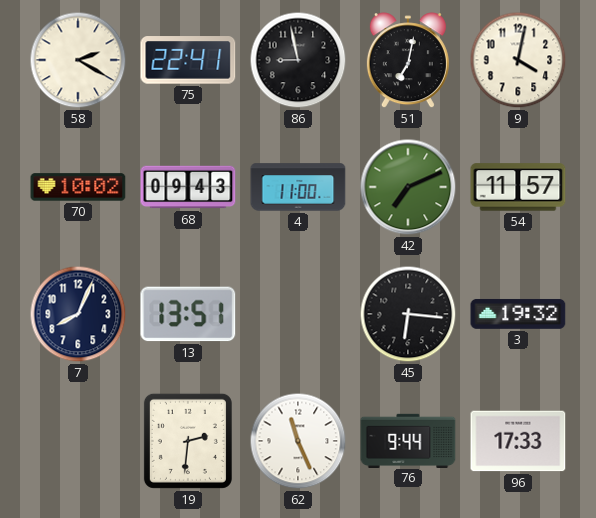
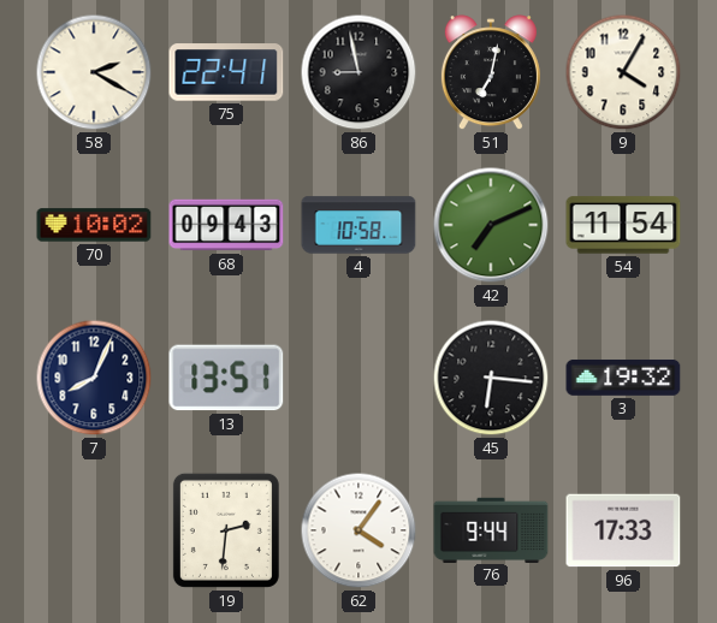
9: 4:02 -> 4:05 (623, 72)
4: 11:00 -> 10:58 (358, 225)
54: 11:57 -> 11:54 (623, 225)
62: 11:26 -> 4:06 (358, 530)
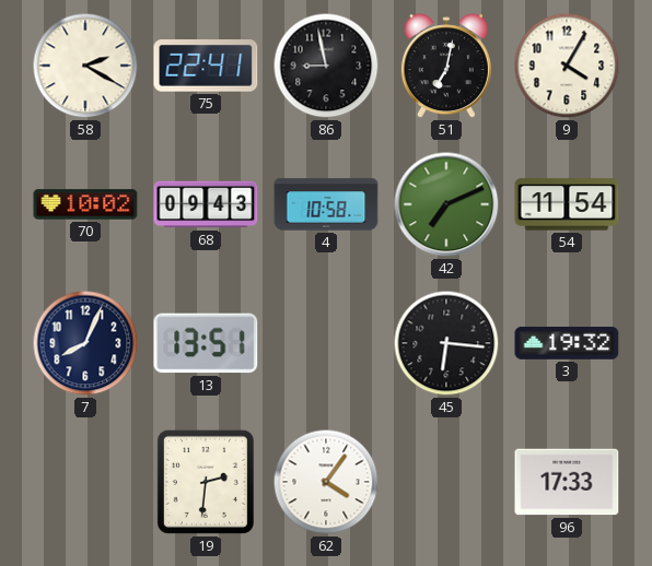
76: 9:44 -> none (491, 529)
